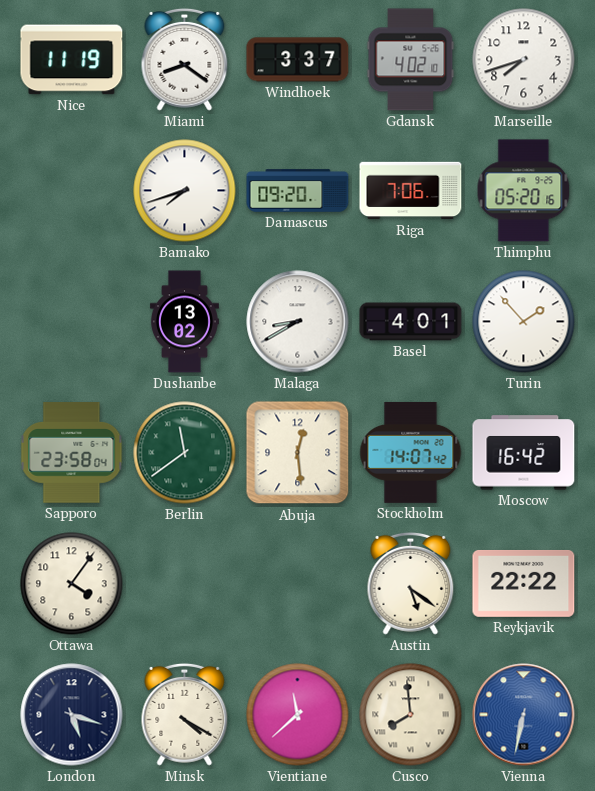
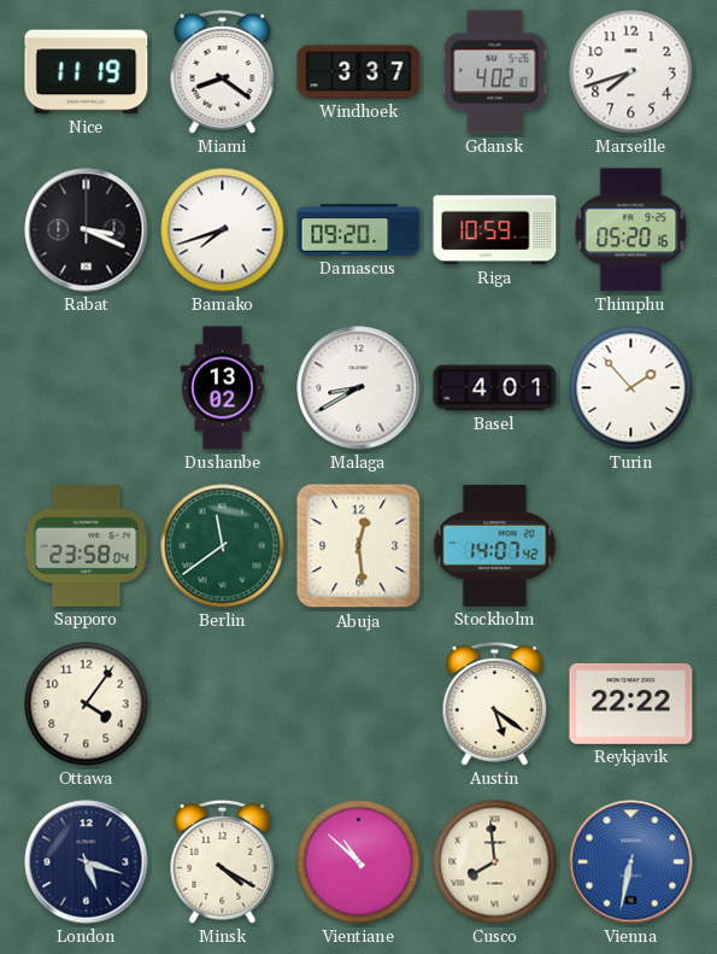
Rabat: none -> 3:19 (87, 230)
Riga: 7:06 -> 10:59 (495, 230)
Moscow: 16:42 -> none (524, 453)
Vientiane: 11:38 -> 10:52 (359, 862)
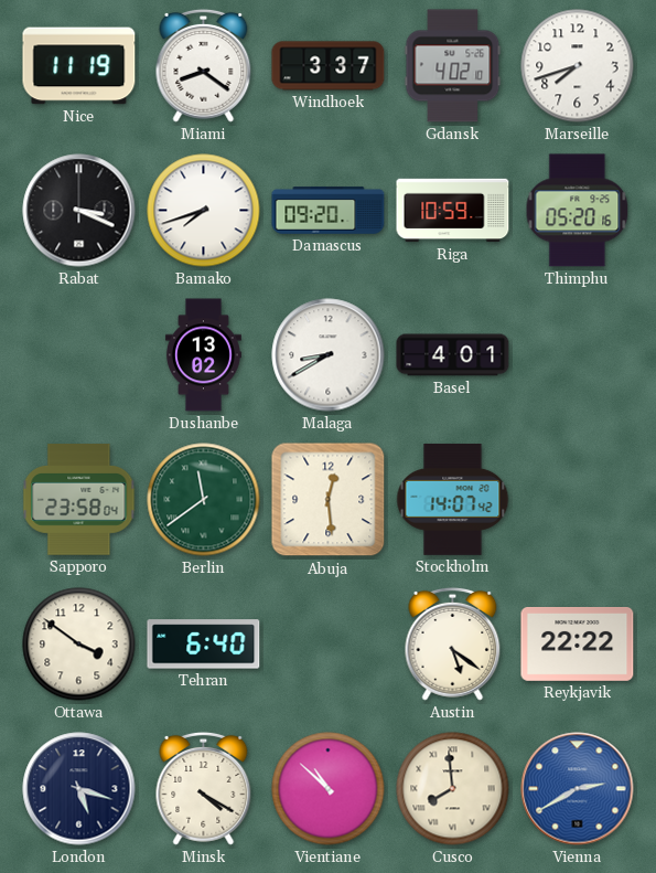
Turin: 1:53 -> none (631, 388)
Ottawa: 4:06 -> 3:51 (79, 645)
Tehran: none -> 6:40 (204, 645)
Vienna: 6:32 -> 2:40 (578, 789)
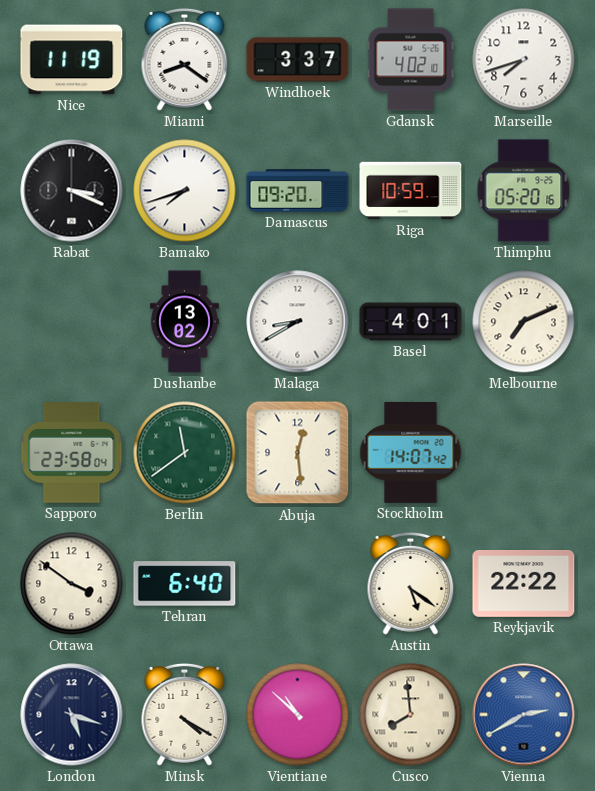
Melbourne: none -> 7:11 (524, 322)
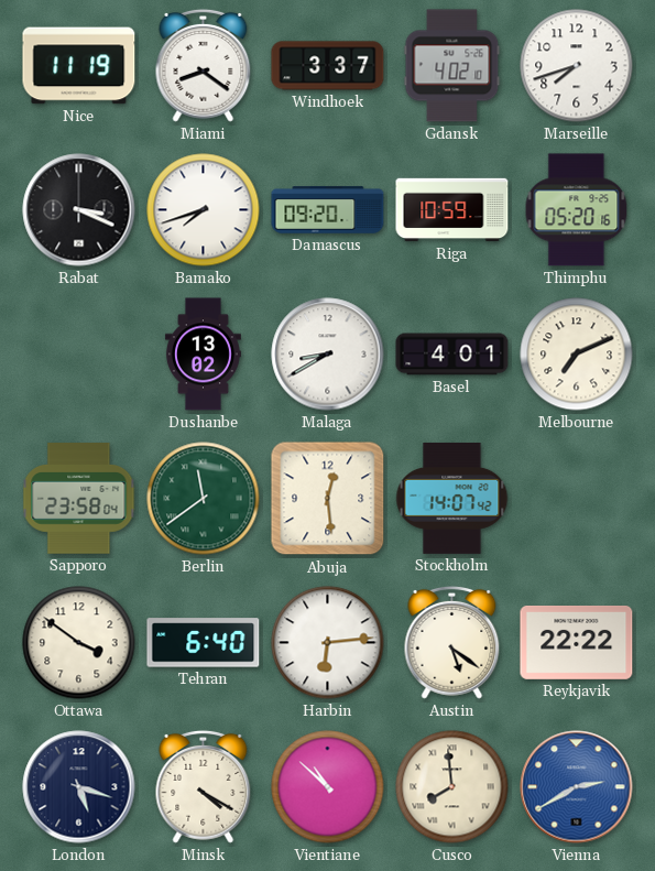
Harbin: none -> 6:14 (328, 643)
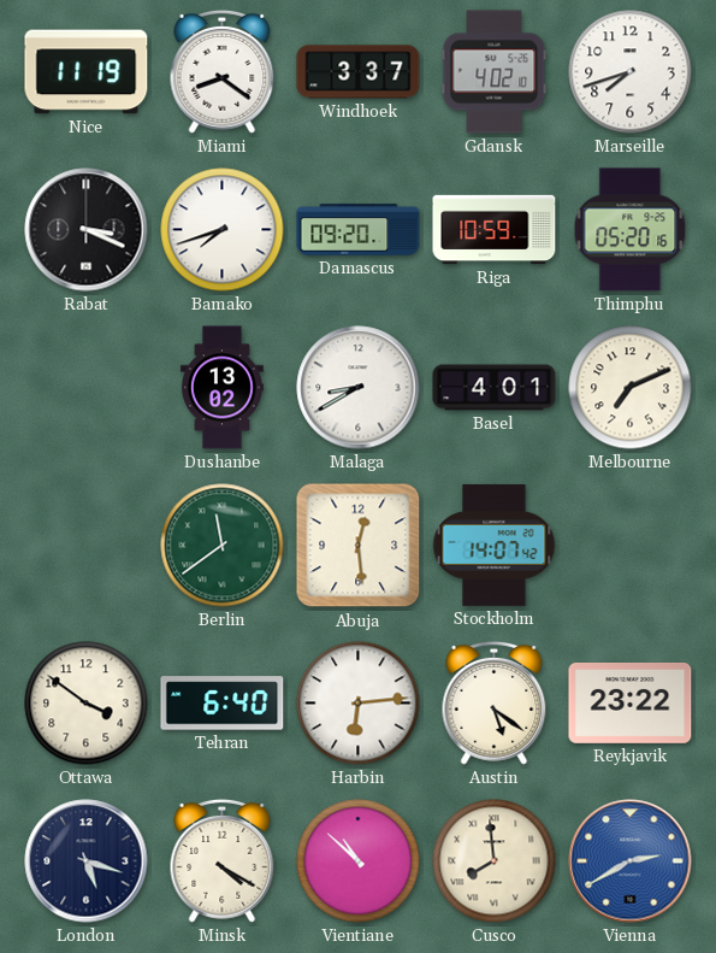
Sapporo: 23:58 -> none (79, 499)
Reykjavik: 22:22 -> 23:22 (631, 702)
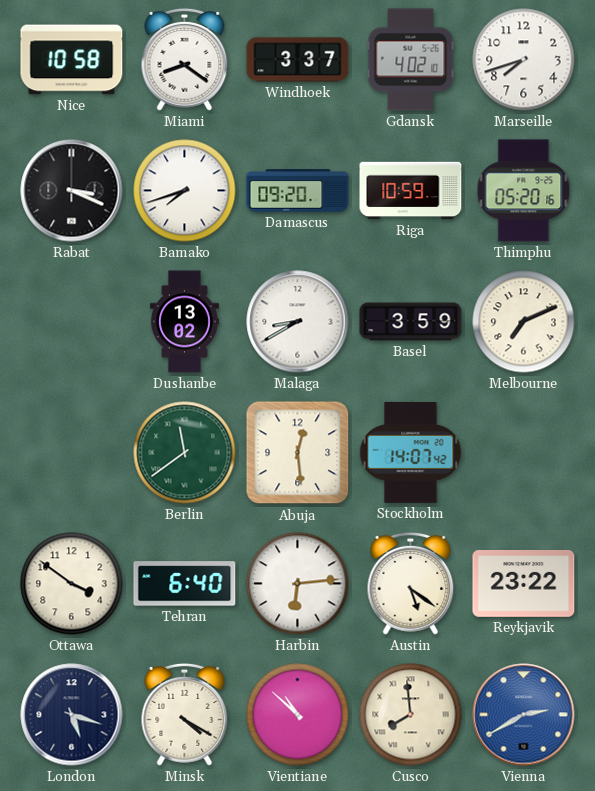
Nice: 11:19 -> 10:58 (72, 60)
Basel: 4:01 -> 3:59 (411, 322)
